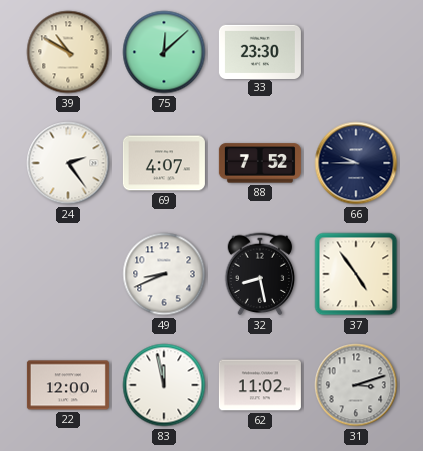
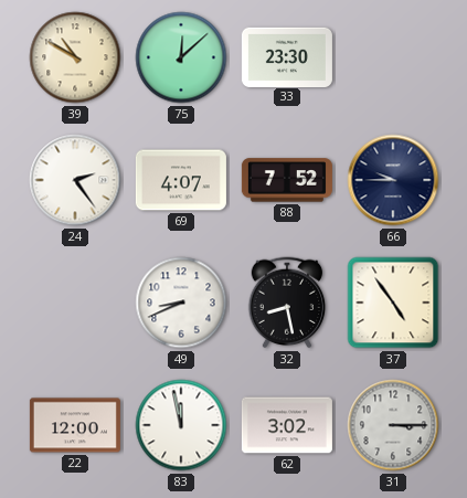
62: 11:02 -> 3:02 (287, 425)
31: 3:12 -> 3:15 (393, 425)
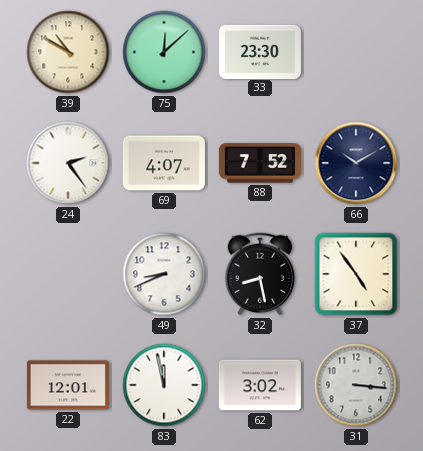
66: 9:45 -> 10:10 (356, 163)
22: 12:00 -> 12:01 (68, 385)
31: 3:15 -> 3:16 (356, 385)
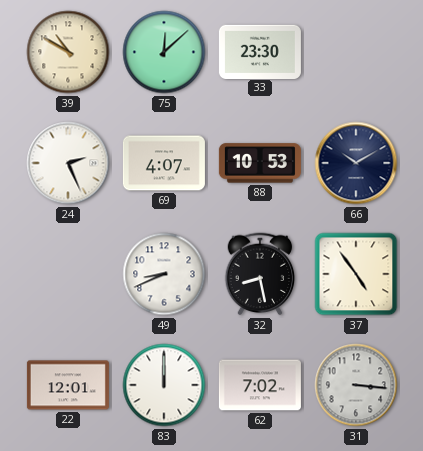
24: 2:24 -> 2:26 (68, 163)
88: 7:52 -> 10:53 (260, 163)
83: 11:58 -> 12:00 (164, 385)
62: 3:02 -> 7:02 (260, 385)
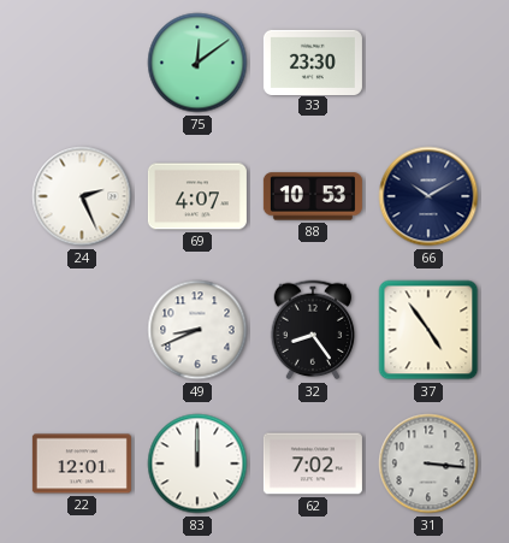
39: 10:50 -> none (68, 52)
75: 12:08 -> 12:09 (197, 63)
32: 8:28 -> 8:24 (313, 330)
